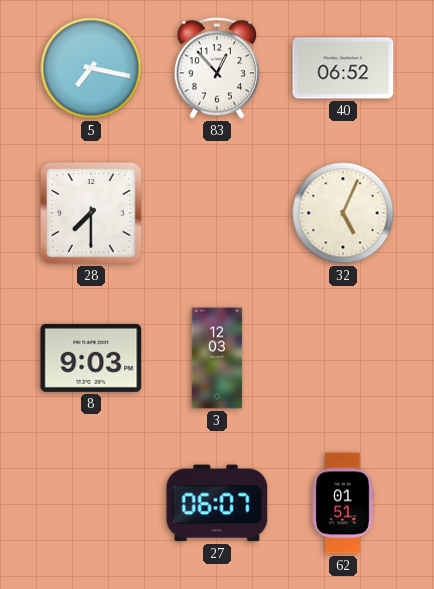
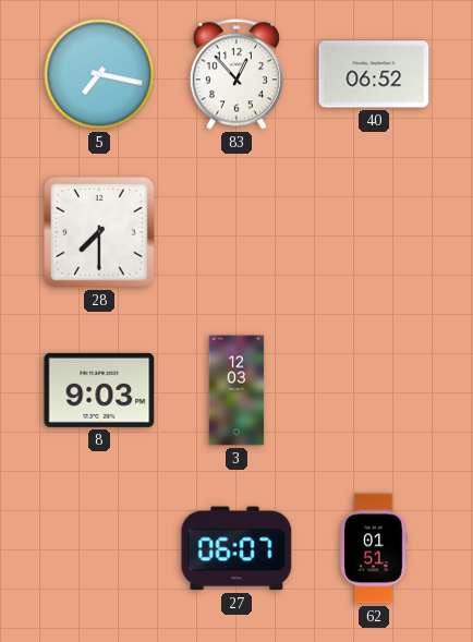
32: 5:04 -> none (343, 213)
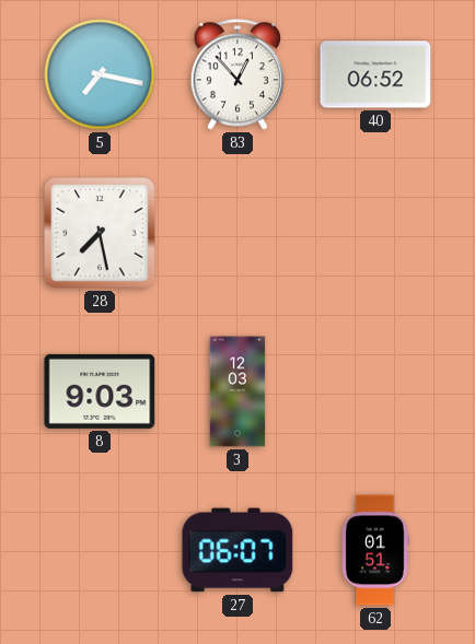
28: 7:30 -> 7:28 (100, 233)
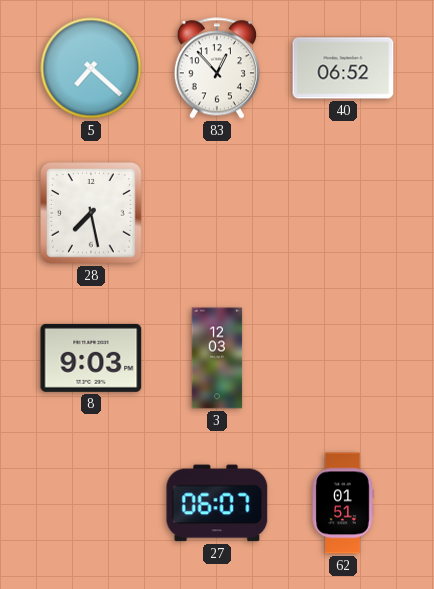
5: 7:17 -> 7:22 (91, 68)
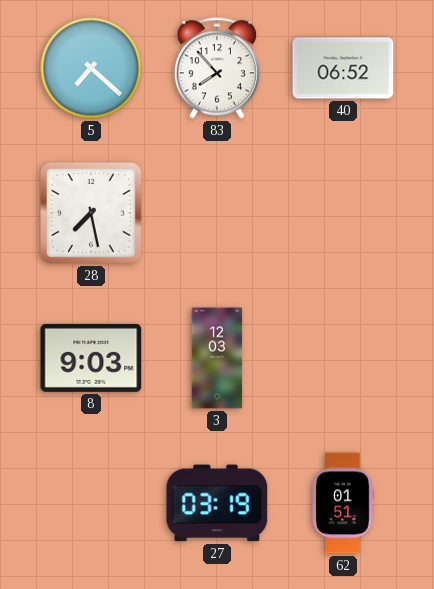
83: 12:53 -> 7:53 (217, 68)
27: 06:07 -> 03:19 (217, 503)
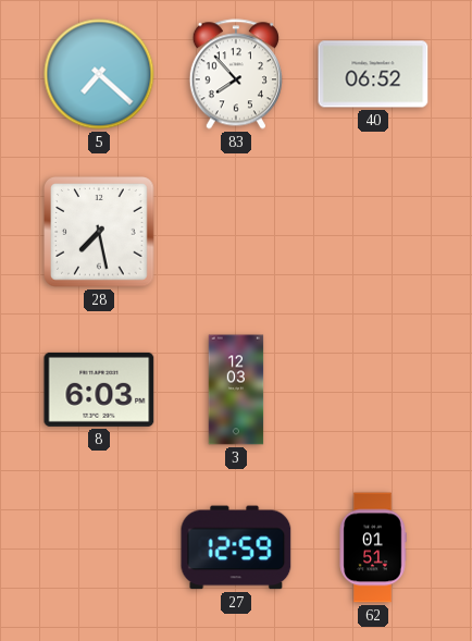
8: 9:03 -> 6:03 (99, 390)
27: 03:19 -> 12:59 (236, 547)
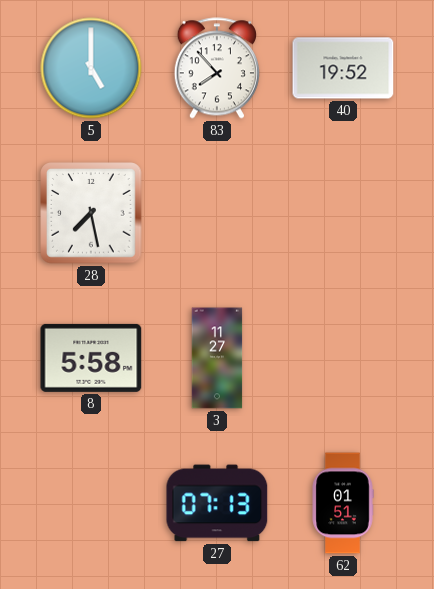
5: 7:22 -> 5:00 (91, 68)
40: 06:52 -> 19:52 (343, 68)
8: 6:03 -> 5:58 (91, 358)
3: 12:03 -> 11:27 (217, 358)
27: 12:59 -> 07:13 (217, 503)
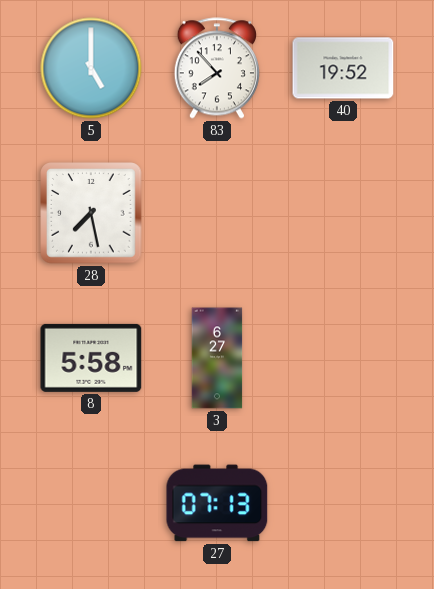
3: 11:27 -> 6:27 (217, 358)
62: 01:51 -> none (343, 503)
